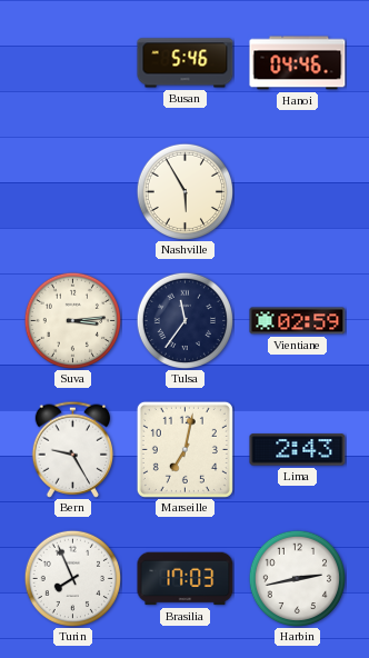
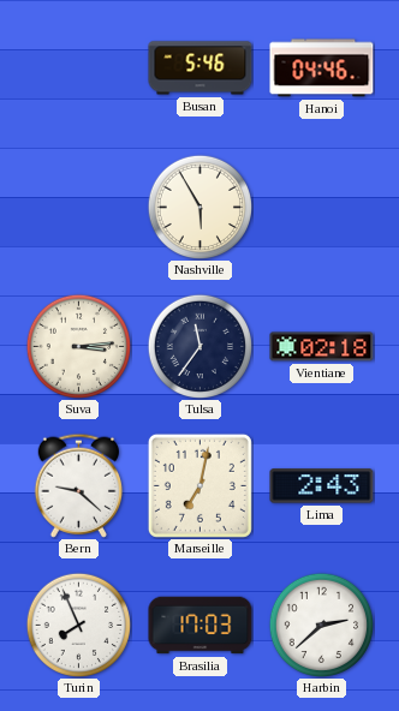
Vientiane: 02:59 -> 02:18 (322, 347)
Bern: 9:25 -> 9:22 (78, 485)
Harbin: 2:43 -> 2:38 (321, 625)
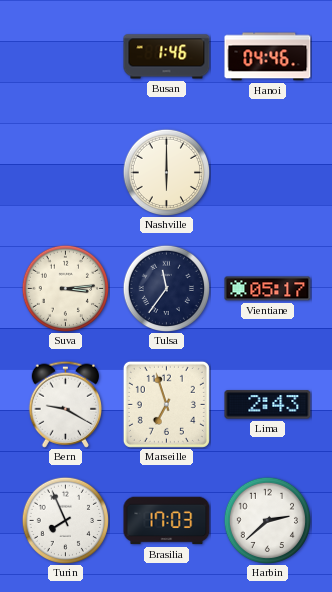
Busan: 5:46 -> 1:46 (167, 57)
Nashville: 5:55 -> 6:00 (166, 172)
Vientiane: 02:18 -> 05:17 (268, 289)
Bern: 9:22 -> 9:20 (65, 404)
Marseille: 7:02 -> 6:57 (166, 404)
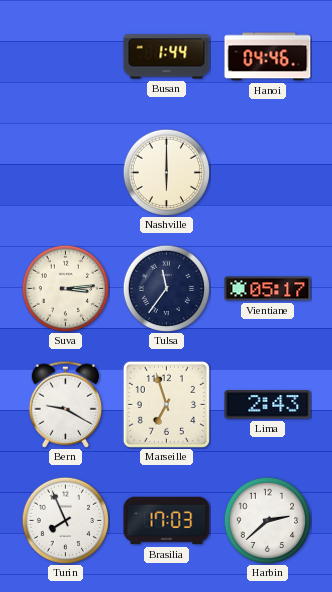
Busan: 1:46 -> 1:44 (167, 57)
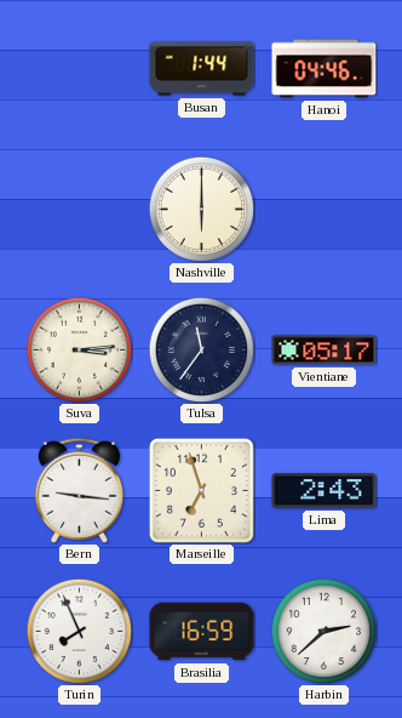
Bern: 9:20 -> 9:16 (79, 490)
Brasilia: 17:03 -> 16:59 (202, 632)
